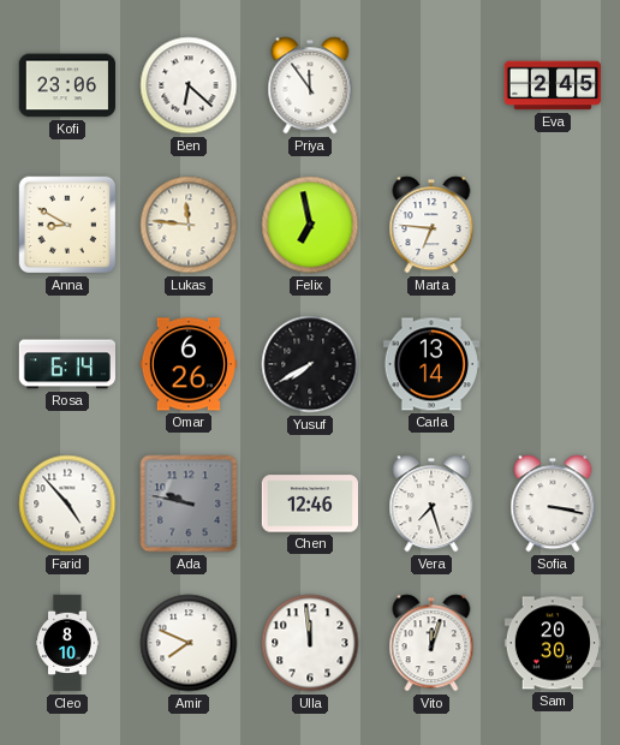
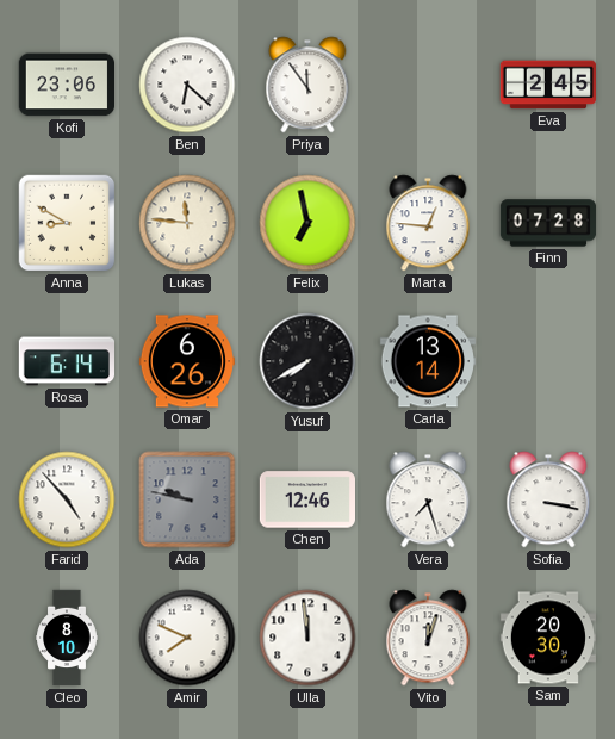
Marta: 6:46 -> 12:46 (428, 223)
Finn: none -> 07:28 (548, 223)
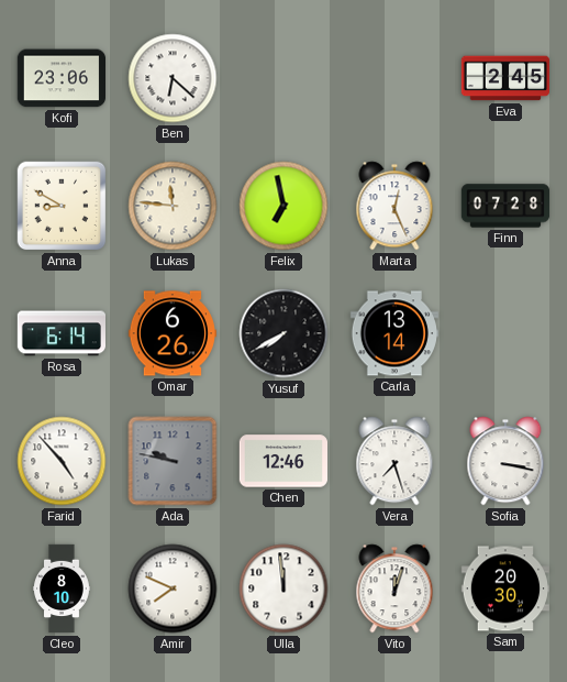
Priya: 11:54 -> none (307, 85)
Marta: 12:46 -> 12:26 (394, 206)
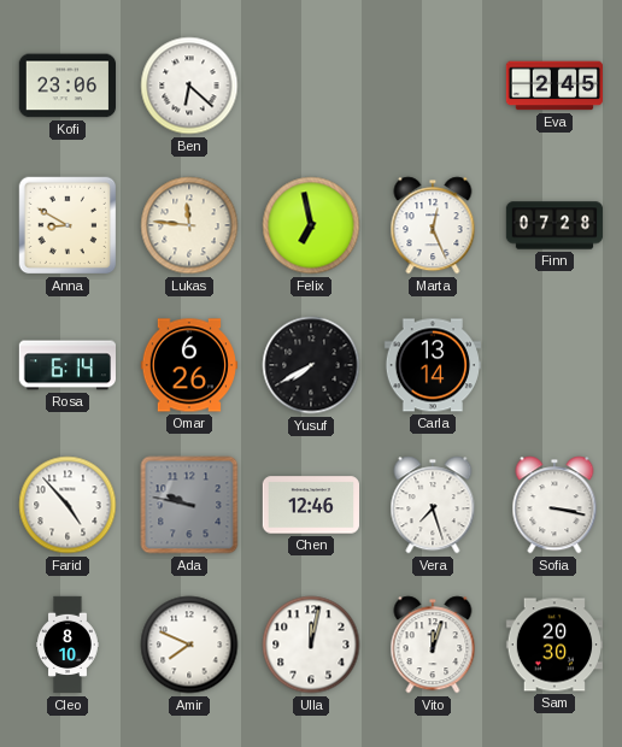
Ulla: 11:59 -> 12:02 (311, 645)
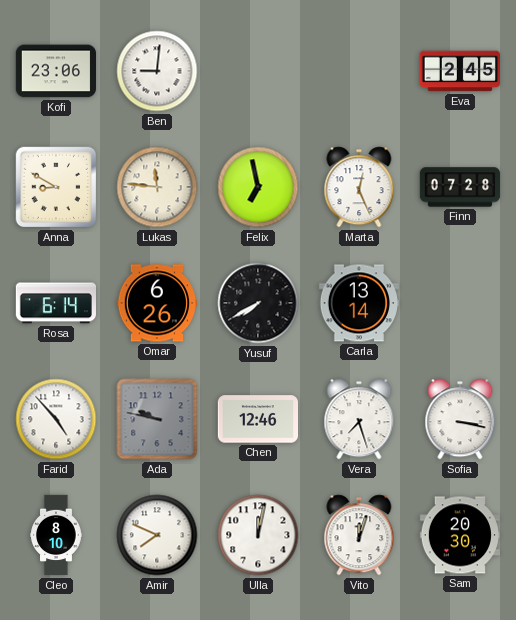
Ben: 6:22 -> 9:01 (157, 71)
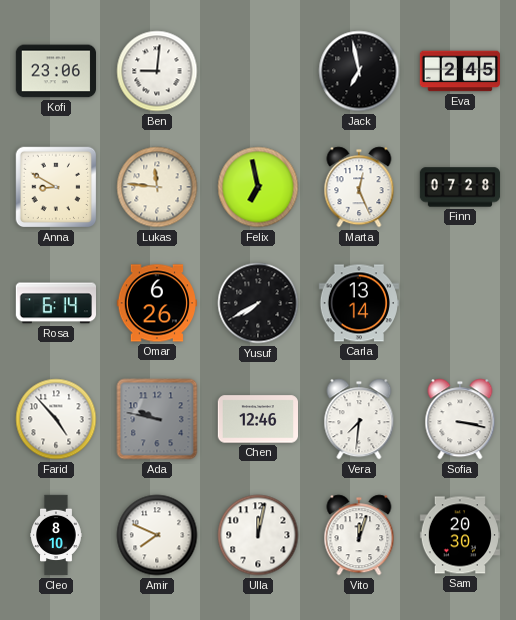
Jack: none -> 6:58 (359, 71)
Vera: 7:27 -> 7:31 (359, 419)
